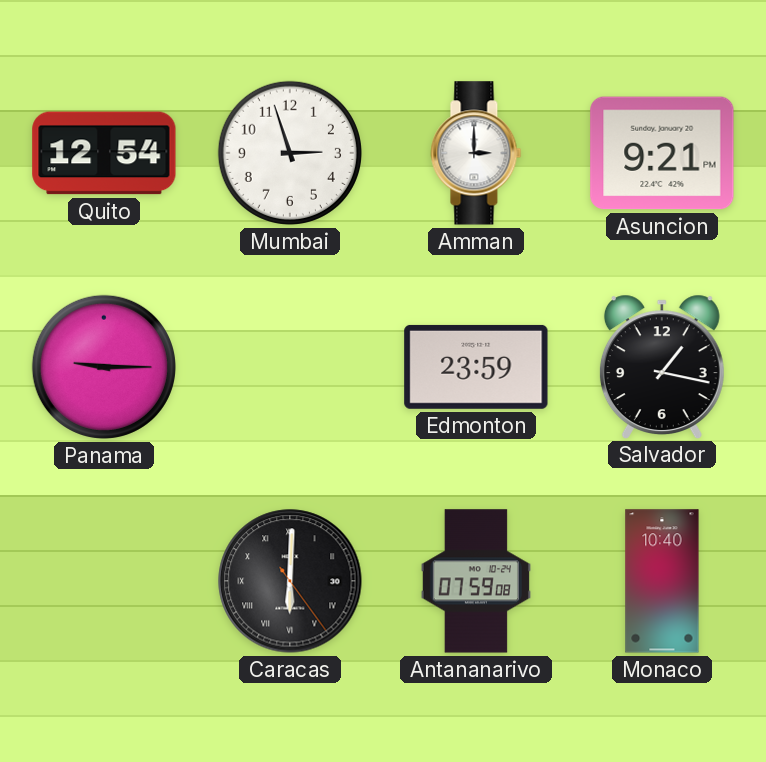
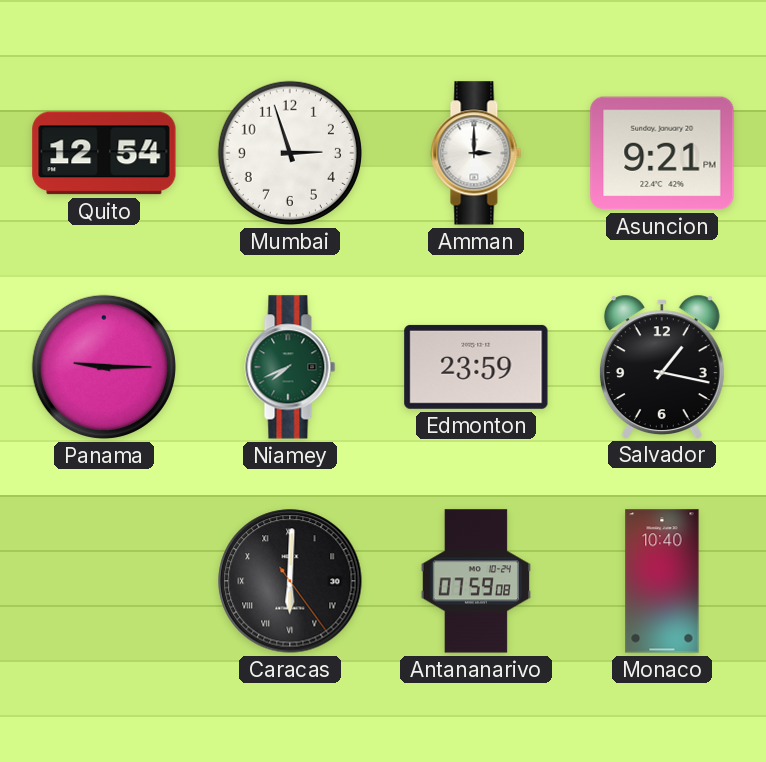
Niamey: none -> 7:41 (290, 367)
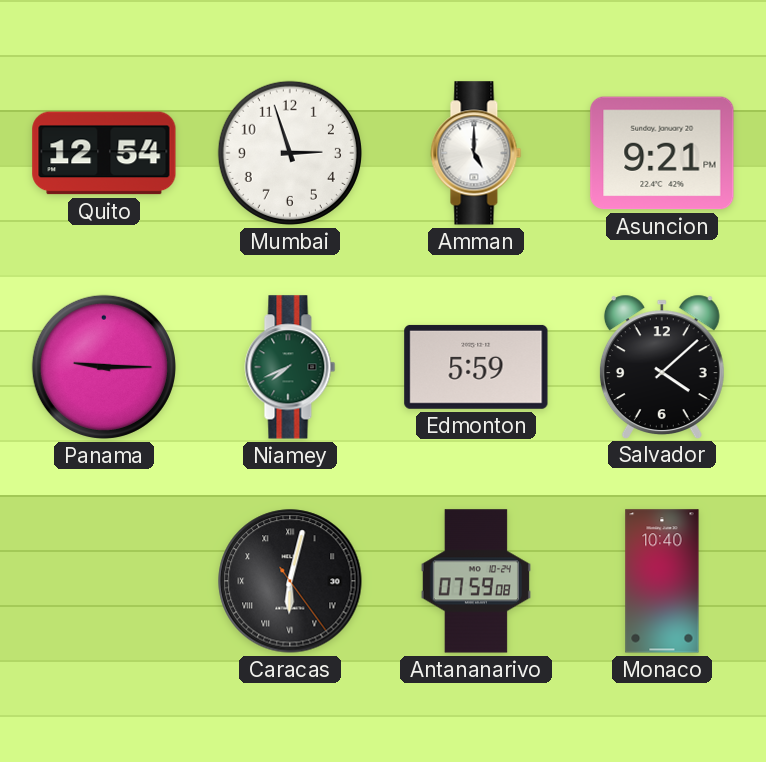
Amman: 3:00 -> 5:00 (476, 153)
Edmonton: 23:59 -> 5:59 (476, 367)
Salvador: 1:17 -> 4:08 (662, 366)
Caracas: 6:00 -> 6:02 (290, 581)
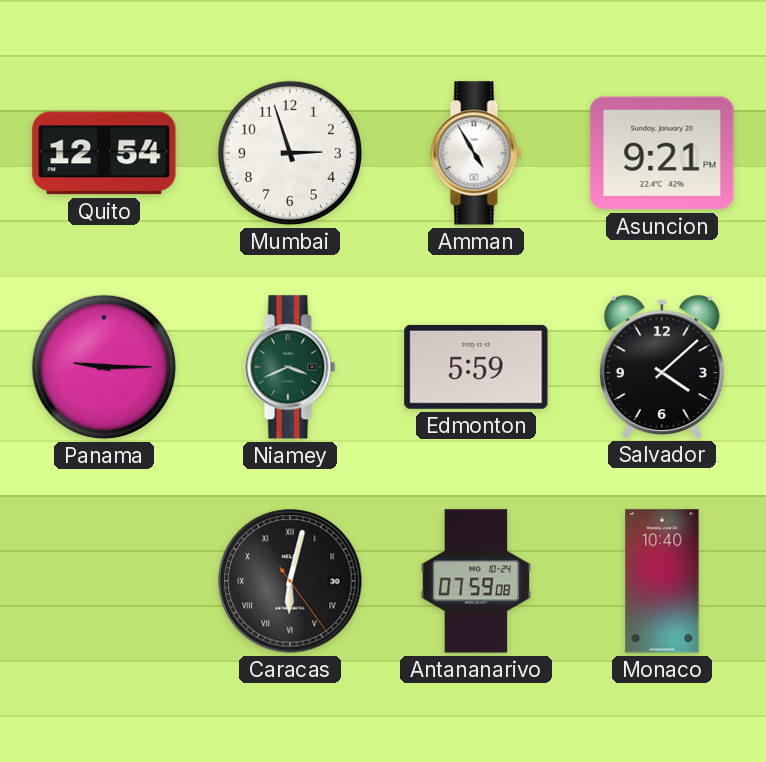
Amman: 5:00 -> 4:55 (476, 153)
Niamey: 7:41 -> 3:41 (290, 367)
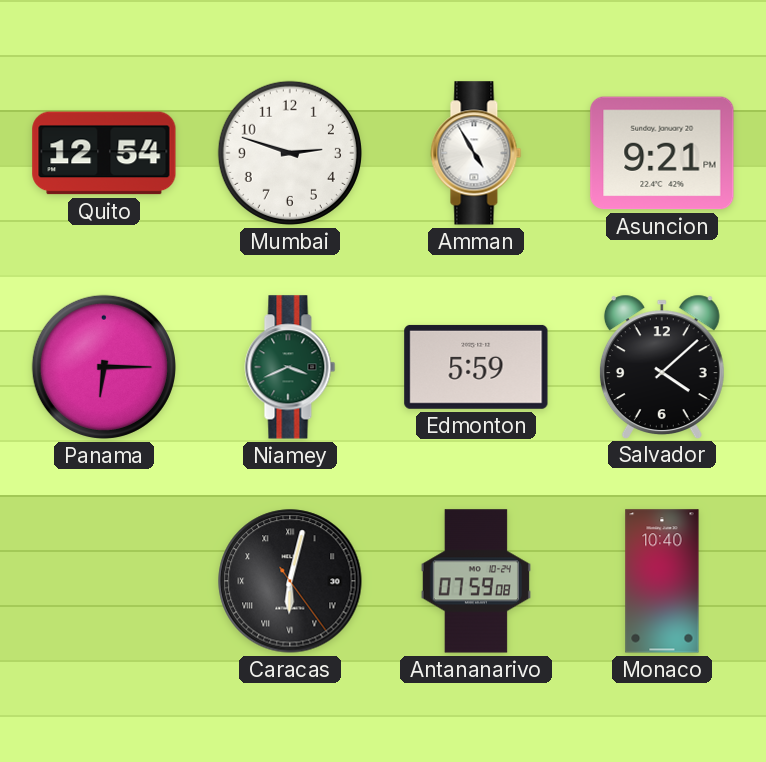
Mumbai: 2:57 -> 2:48 (290, 153)
Panama: 9:15 -> 6:15 (104, 367)
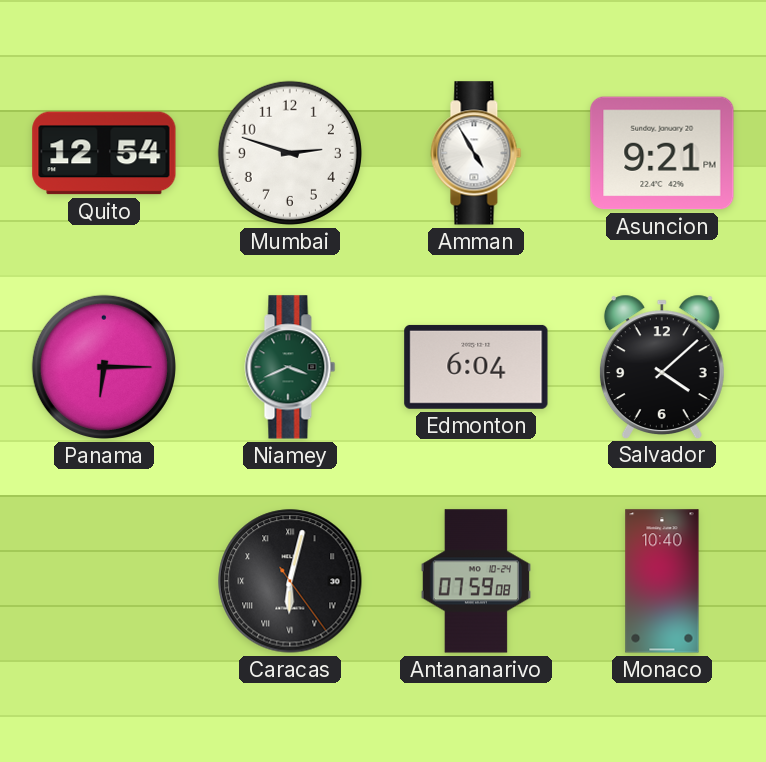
Edmonton: 5:59 -> 6:04 (476, 367)
